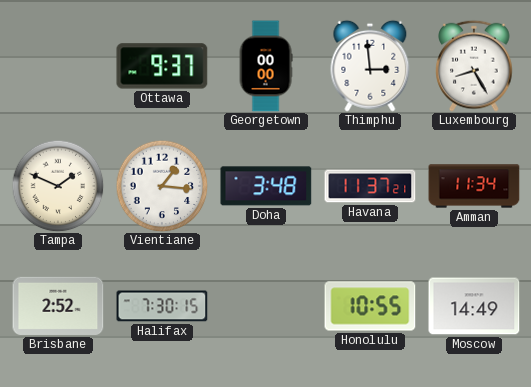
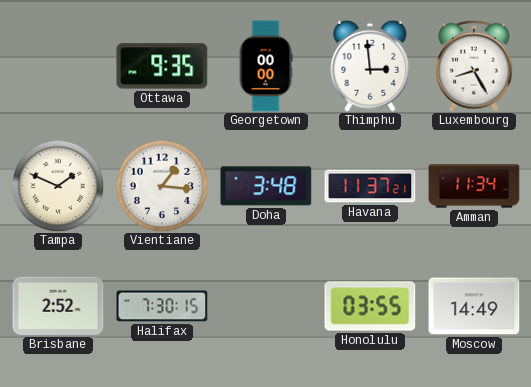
Ottawa: 9:37 -> 9:35 (162, 66)
Honolulu: 10:55 -> 03:55 (370, 306)
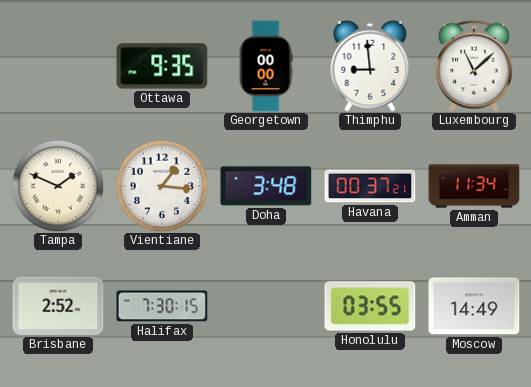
Thimphu: 2:59 -> 8:59 (370, 66)
Luxembourg: 8:25 -> 11:08 (474, 66)
Havana: 11:37 -> 00:37 (370, 186)
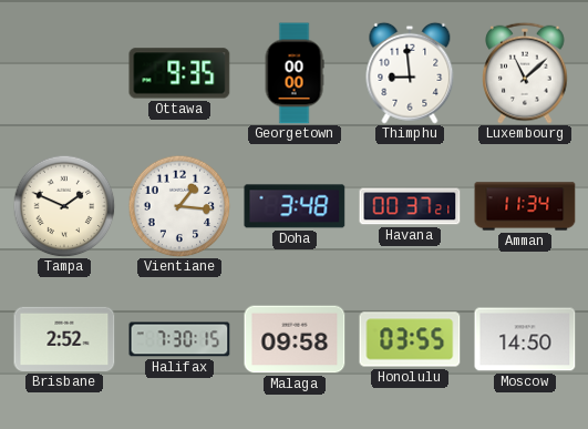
Malaga: none -> 09:58 (295, 339)
Moscow: 14:49 -> 14:50 (525, 339)
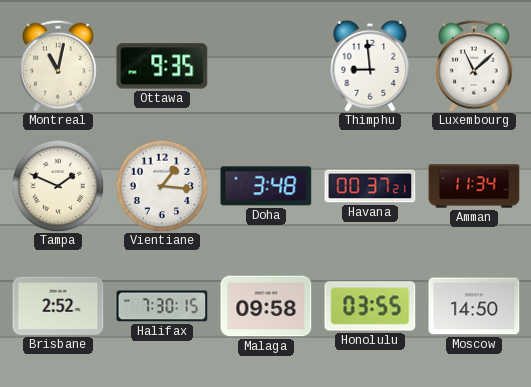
Montreal: none -> 11:02 (58, 66)
Georgetown: 00:00 -> none (295, 73)
